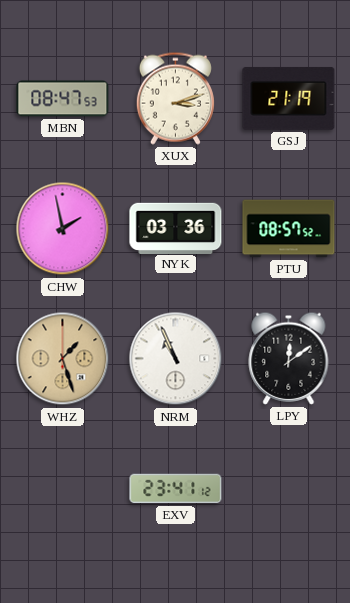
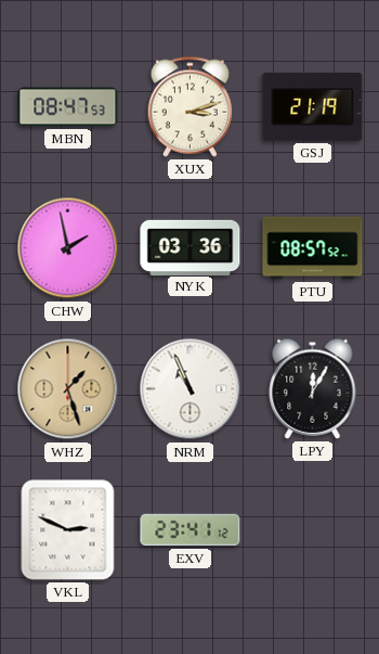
LPY: 12:09 -> 12:05 (313, 388)
VKL: none -> 2:49 (68, 530)
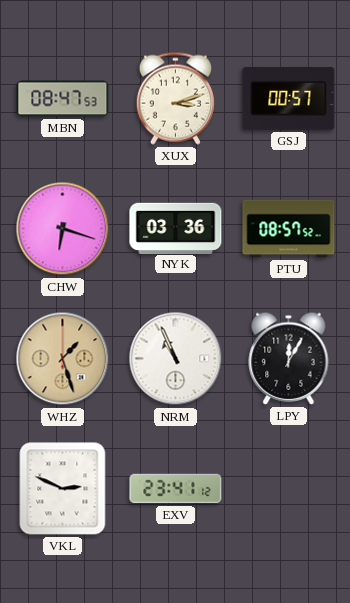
GSJ: 21:19 -> 00:57 (289, 98)
CHW: 1:58 -> 6:18 (63, 229)
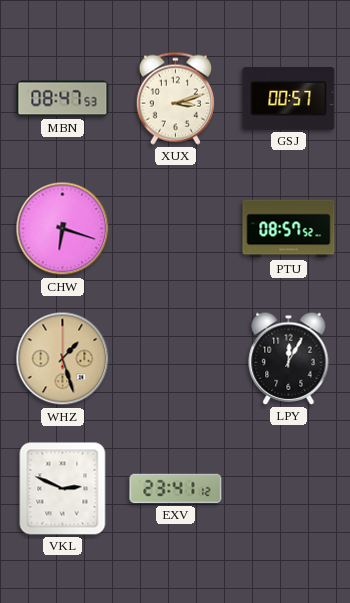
NYK: 03:36 -> none (176, 228)
NRM: 10:56 -> none (176, 359)
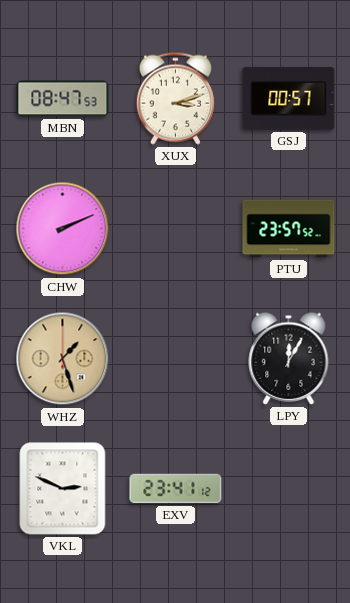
CHW: 6:18 -> 2:11 (63, 229)
PTU: 08:57 -> 23:57 (289, 229)
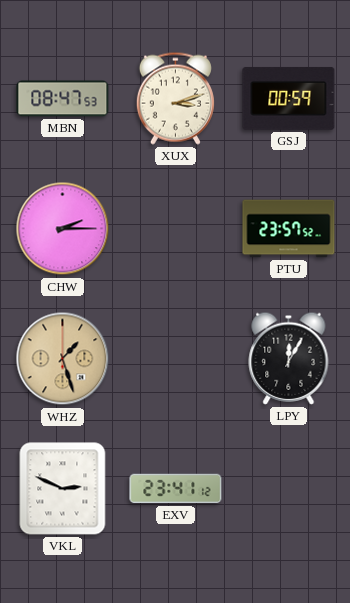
GSJ: 00:57 -> 00:59 (289, 98)
CHW: 2:11 -> 2:15 (63, 229)
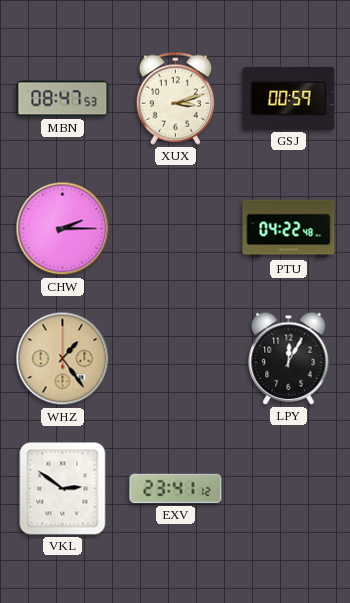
PTU: 23:57 -> 04:22 (289, 229)
WHZ: 1:27 -> 1:24 (63, 359)
VKL: 2:49 -> 2:51 (63, 489)
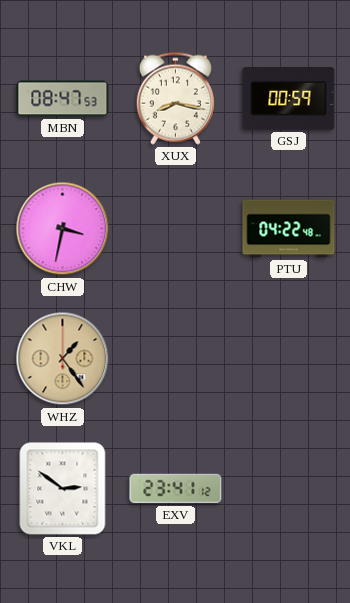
XUX: 3:12 -> 8:17 (175, 98)
CHW: 2:15 -> 3:32 (63, 229)
LPY: 12:05 -> none (289, 358)
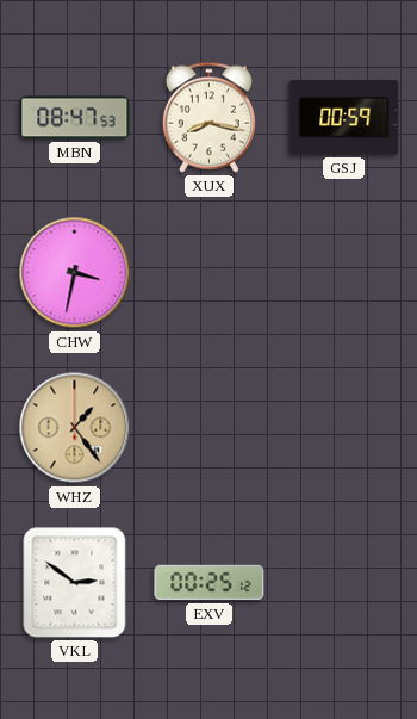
PTU: 04:22 -> none (289, 229)
EXV: 23:41 -> 00:25 (210, 583)
